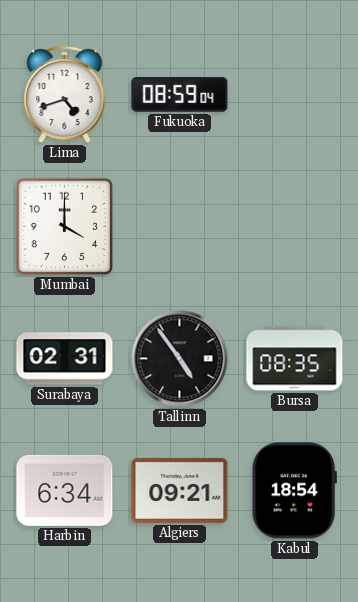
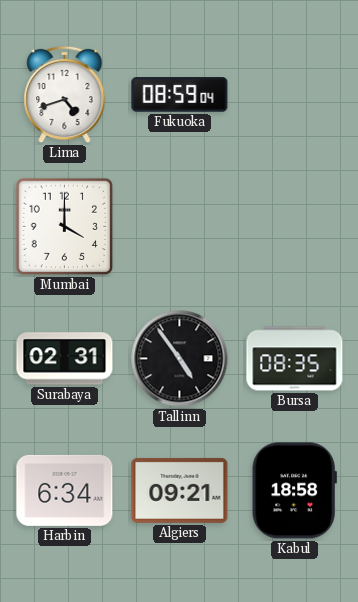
Kabul: 18:54 -> 18:58 (294, 491)
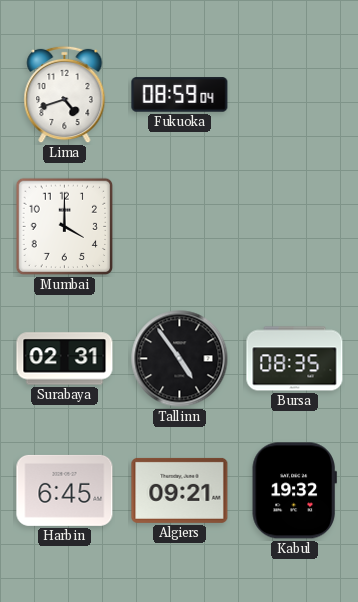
Harbin: 6:34 -> 6:45 (65, 490)
Kabul: 18:58 -> 19:32 (294, 491)
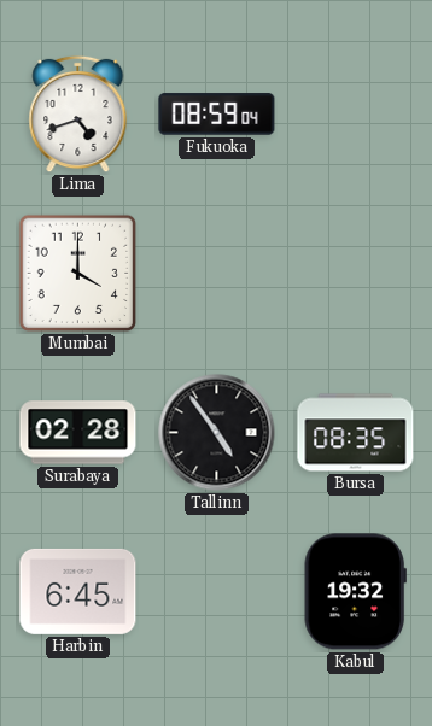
Surabaya: 02:31 -> 02:28 (78, 433)
Algiers: 09:21 -> none (180, 490)
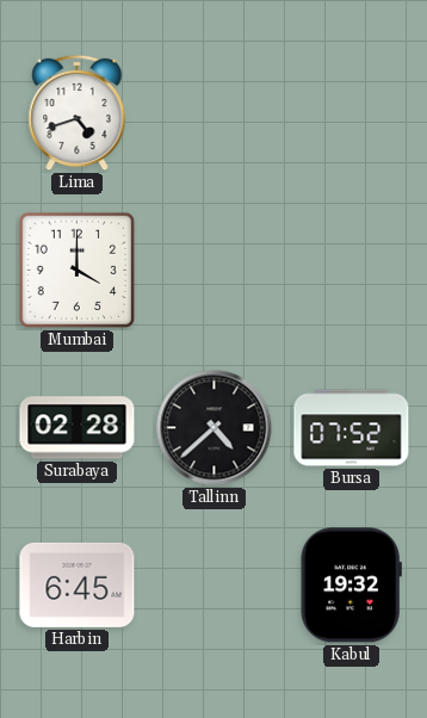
Fukuoka: 08:59 -> none (217, 115)
Tallinn: 4:54 -> 4:38 (215, 428)
Bursa: 08:35 -> 07:52 (352, 428)
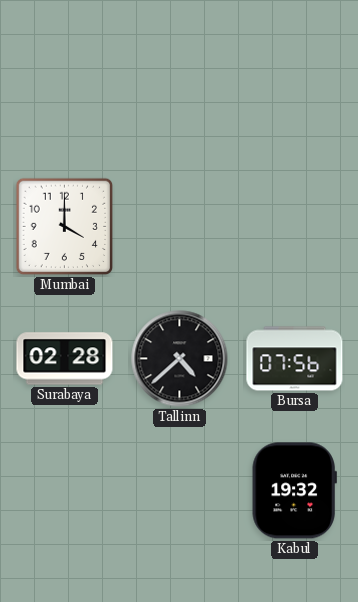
Lima: 4:42 -> none (78, 113)
Bursa: 07:52 -> 07:56 (295, 359)
Harbin: 6:45 -> none (78, 584)
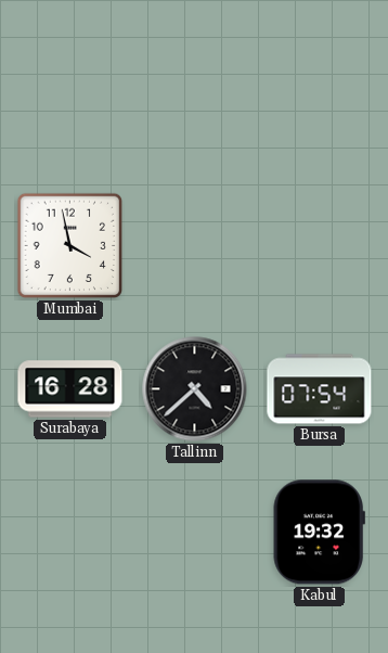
Mumbai: 4:00 -> 3:58 (70, 246)
Surabaya: 02:28 -> 16:28 (70, 389)
Bursa: 07:56 -> 07:54 (320, 389)
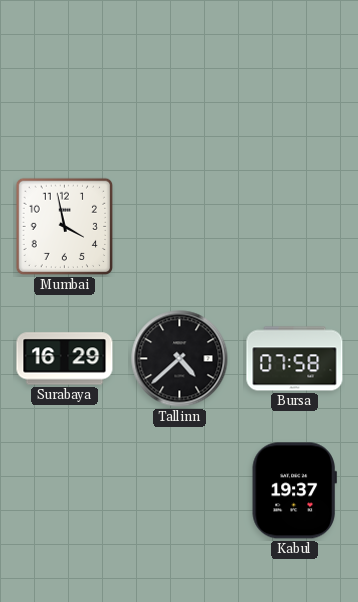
Surabaya: 16:28 -> 16:29 (65, 359)
Bursa: 07:54 -> 07:58 (295, 359)
Kabul: 19:32 -> 19:37 (294, 491)
